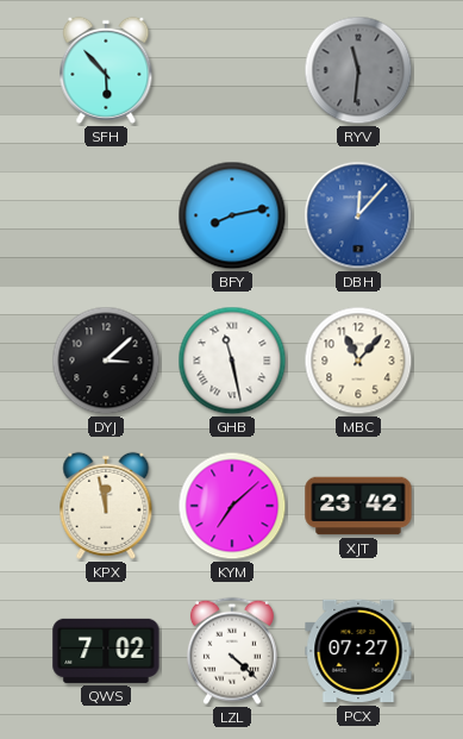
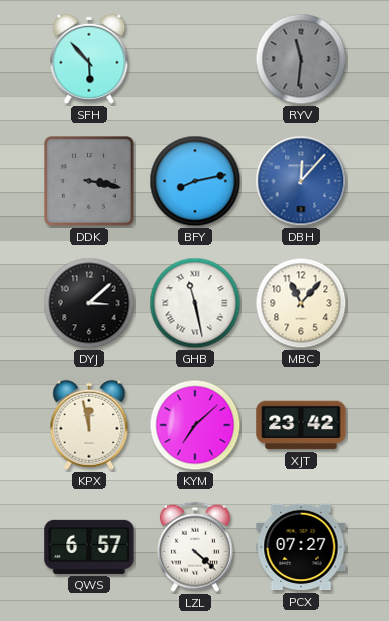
DDK: none -> 3:17 (89, 181)
QWS: 7:02 -> 6:57 (89, 547)
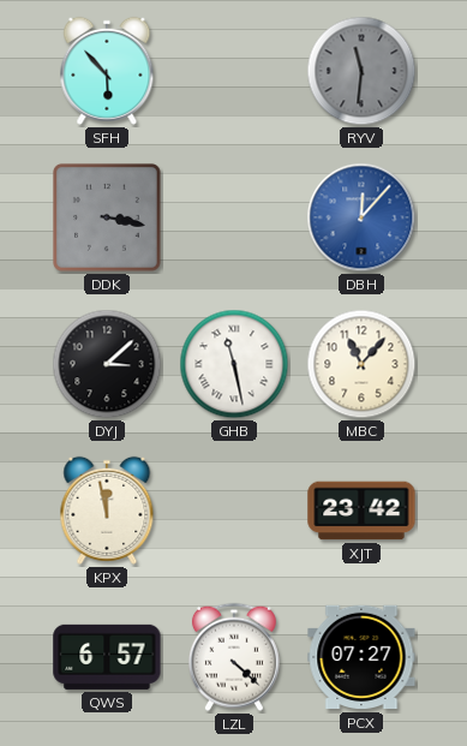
BFY: 8:13 -> none (195, 181)
KYM: 7:08 -> none (195, 425)
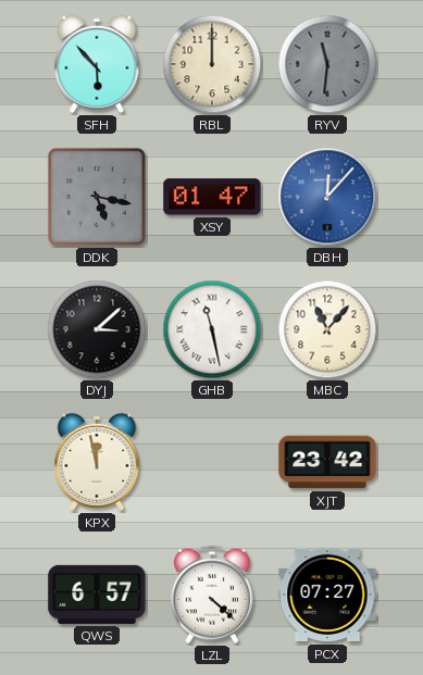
RBL: none -> 12:00 (212, 64)
DDK: 3:17 -> 5:17 (97, 197)
XSY: none -> 01:47 (212, 197)
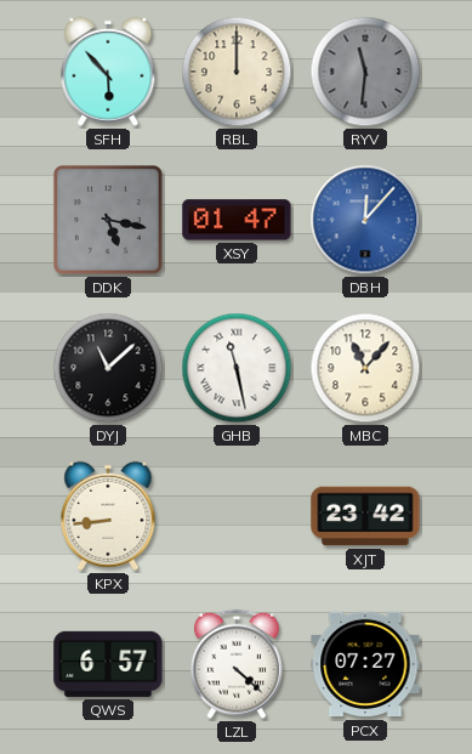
DYJ: 3:08 -> 11:08 (108, 368)
KPX: 11:58 -> 8:44 (108, 516)
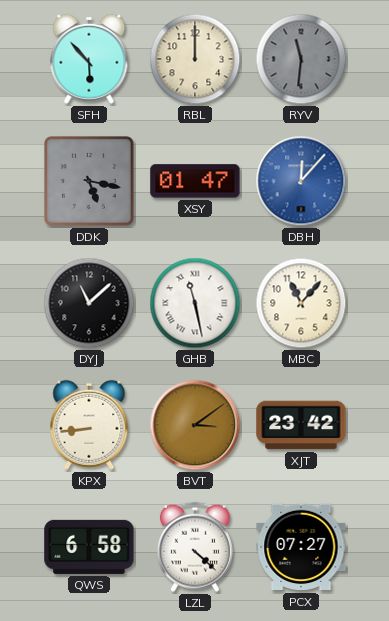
BVT: none -> 3:09 (195, 425)
QWS: 6:57 -> 6:58 (89, 547)
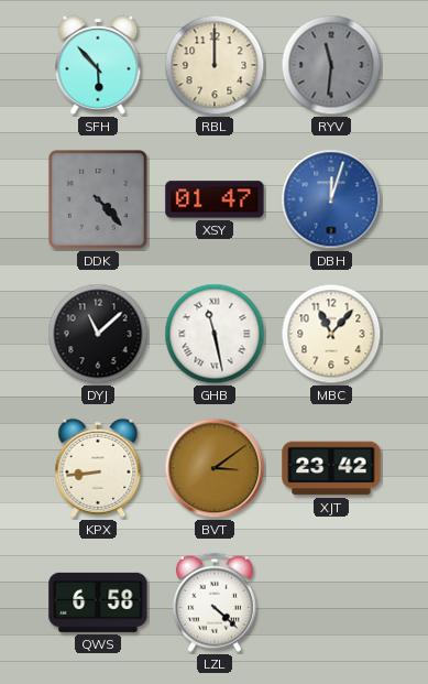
DDK: 5:17 -> 4:23 (98, 199)
DBH: 12:07 -> 12:03 (331, 199)
PCX: 07:27 -> none (301, 547)
